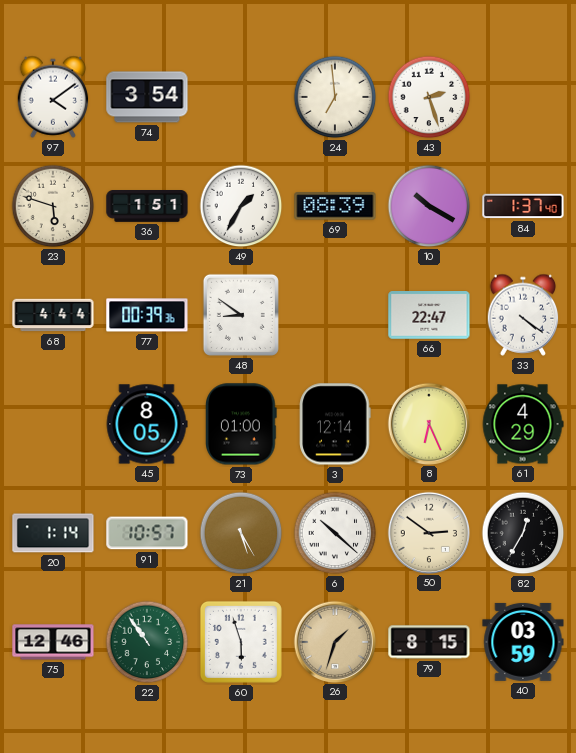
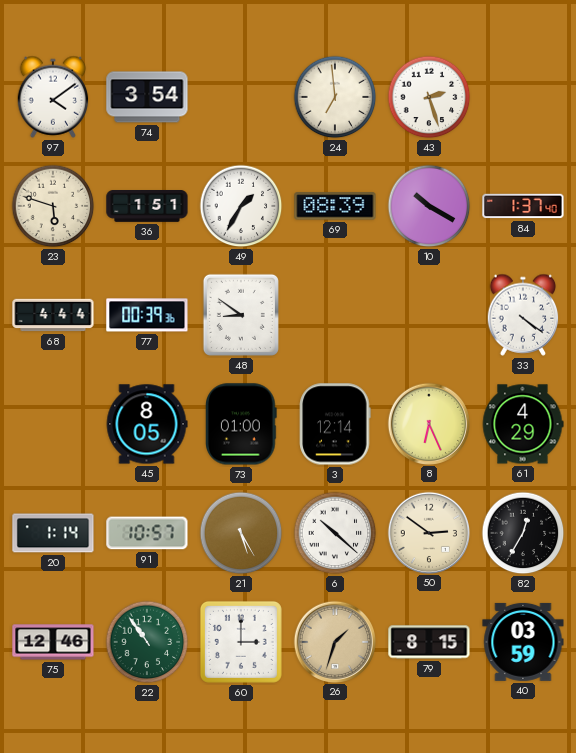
66: 22:47 -> none (429, 315)
60: 5:57 -> 3:00 (241, 642)
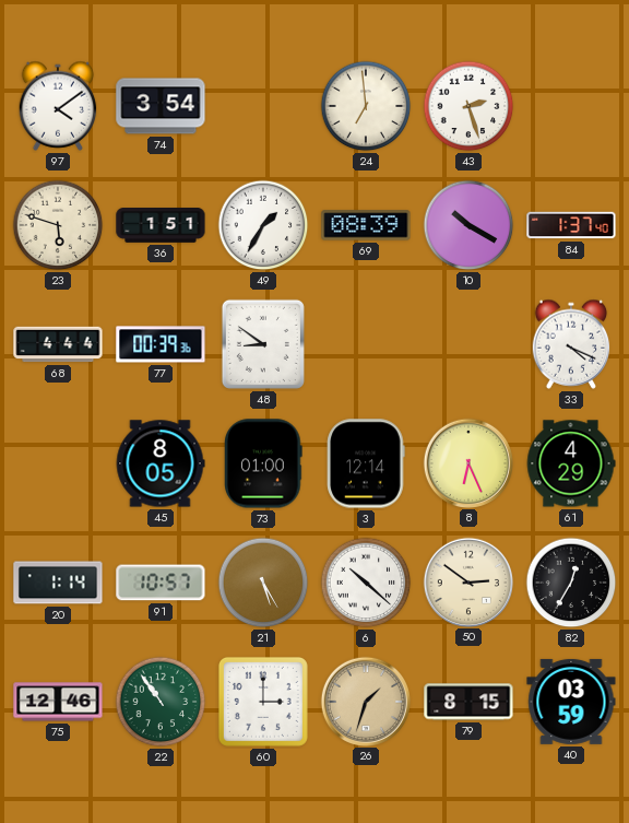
33: 4:21 -> 4:19 (571, 344)
